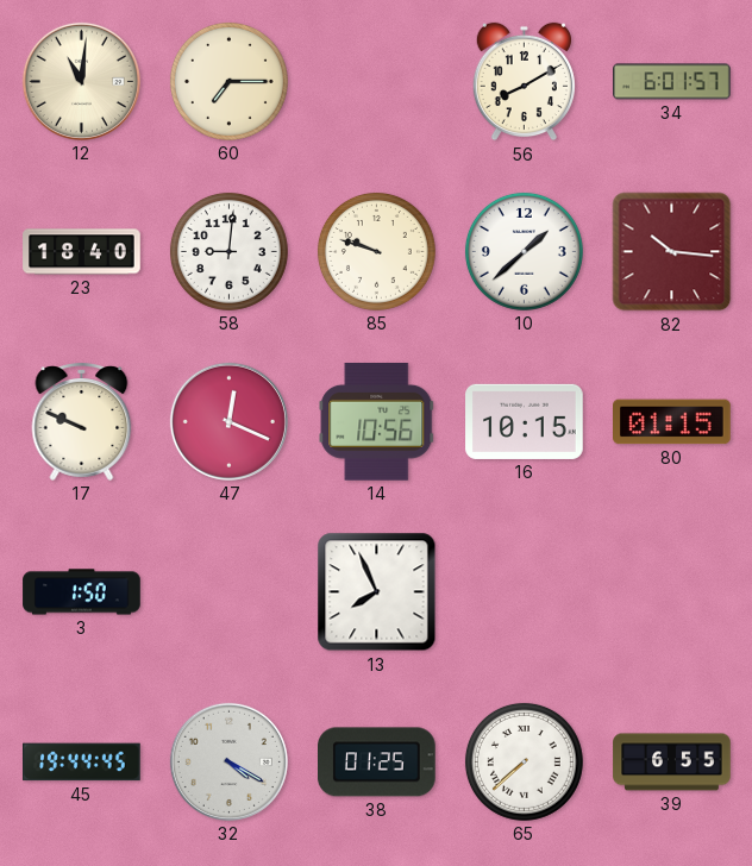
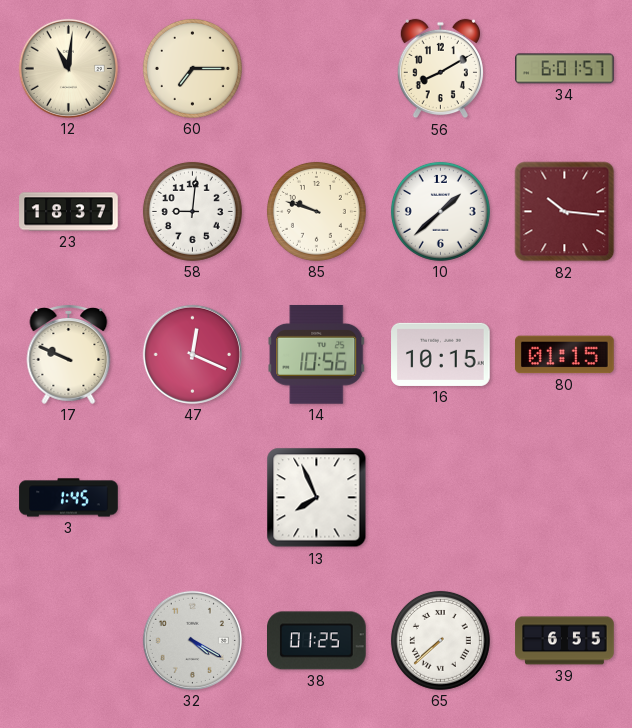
23: 18:40 -> 18:37 (69, 212)
3: 1:50 -> 1:45 (69, 498)
45: 19:44 -> none (82, 763)
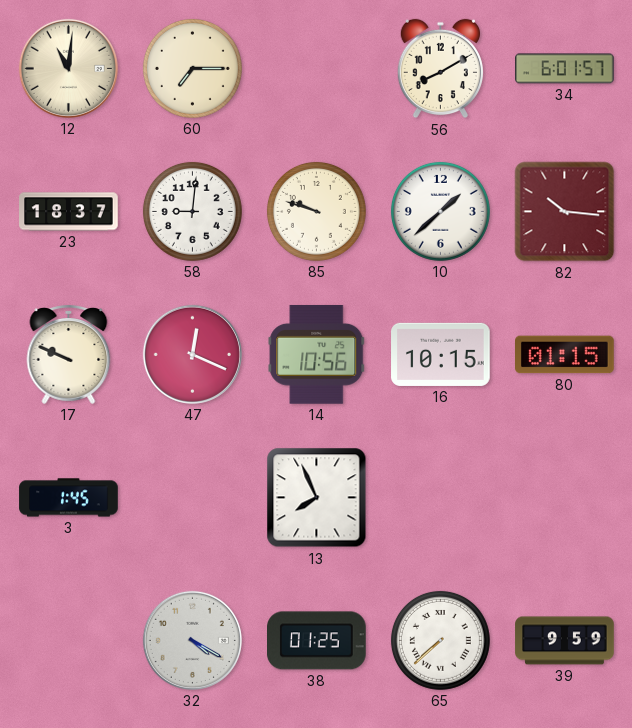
39: 6:55 -> 9:59 (565, 641)
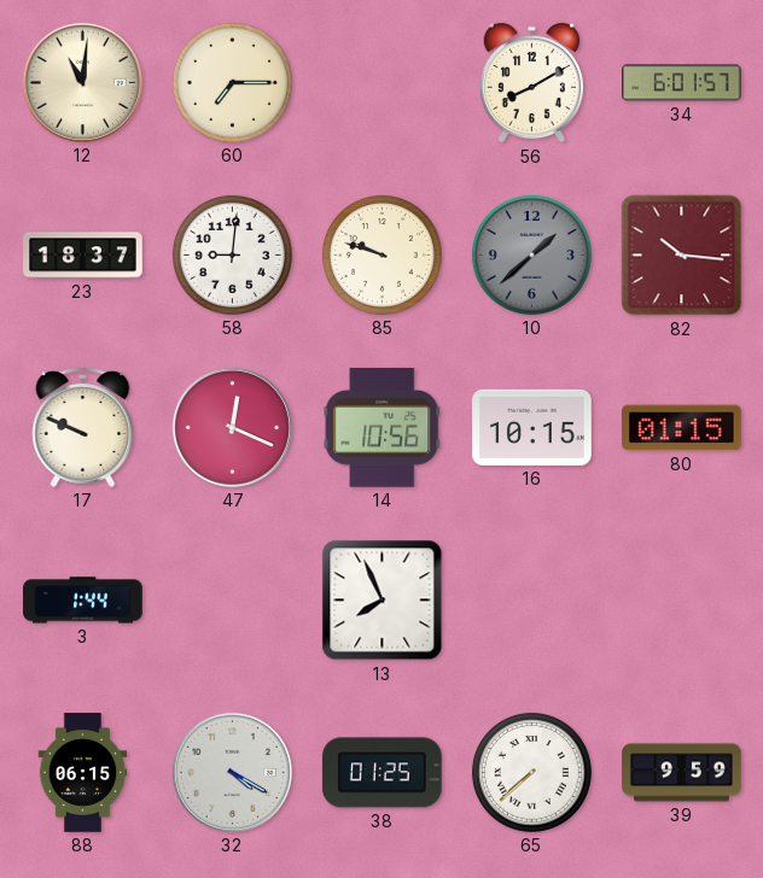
10 dial: white -> grey (531, 254)
3: 1:45 -> 1:44 (83, 601)
88: none -> 06:15 (83, 773)
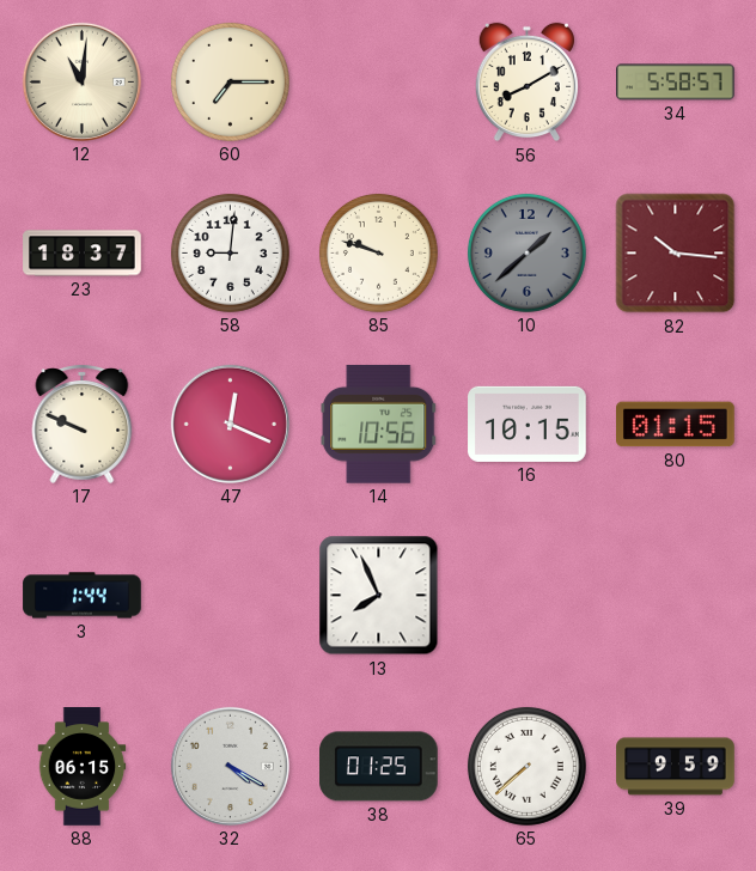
34: 6:01 -> 5:58 (676, 83)
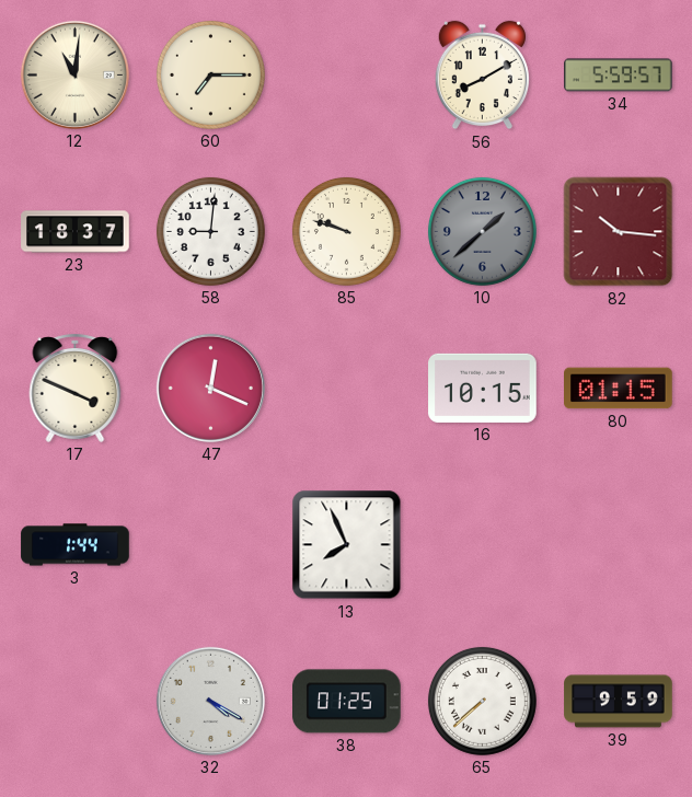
34: 5:58 -> 5:59 (619, 76)
17: 9:49 -> 3:49 (76, 389)
14: 10:56 -> none (379, 424)
88: 06:15 -> none (83, 767)
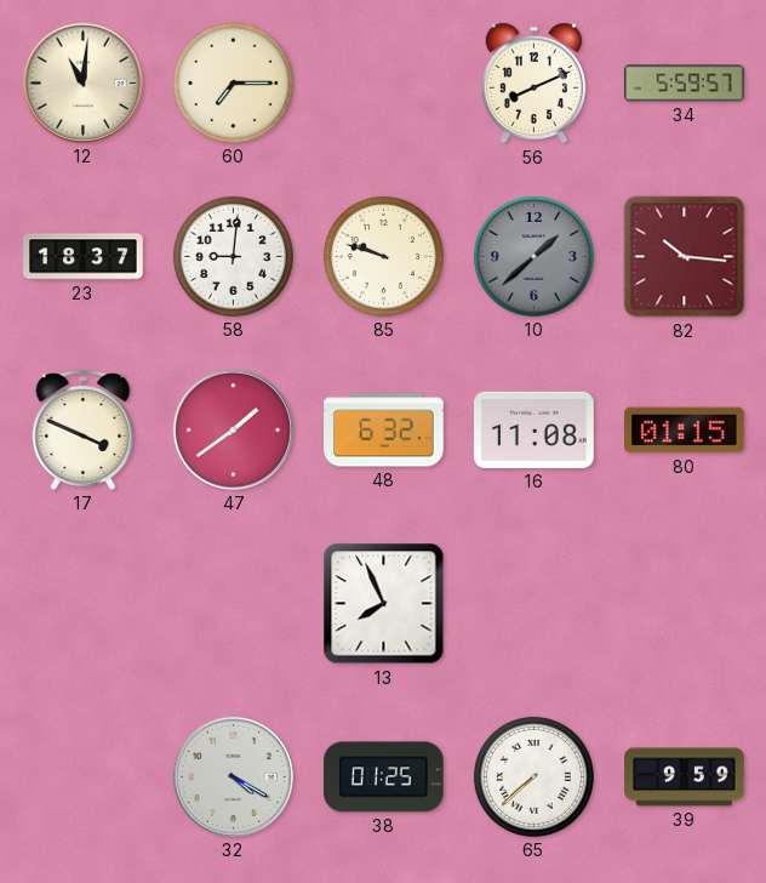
56: 8:10 -> 8:11 (533, 84)
47: 12:19 -> 1:39 (233, 429)
48: none -> 6:32 (384, 431)
16: 10:15 -> 11:08 (535, 429)
3: 1:44 -> none (76, 545)
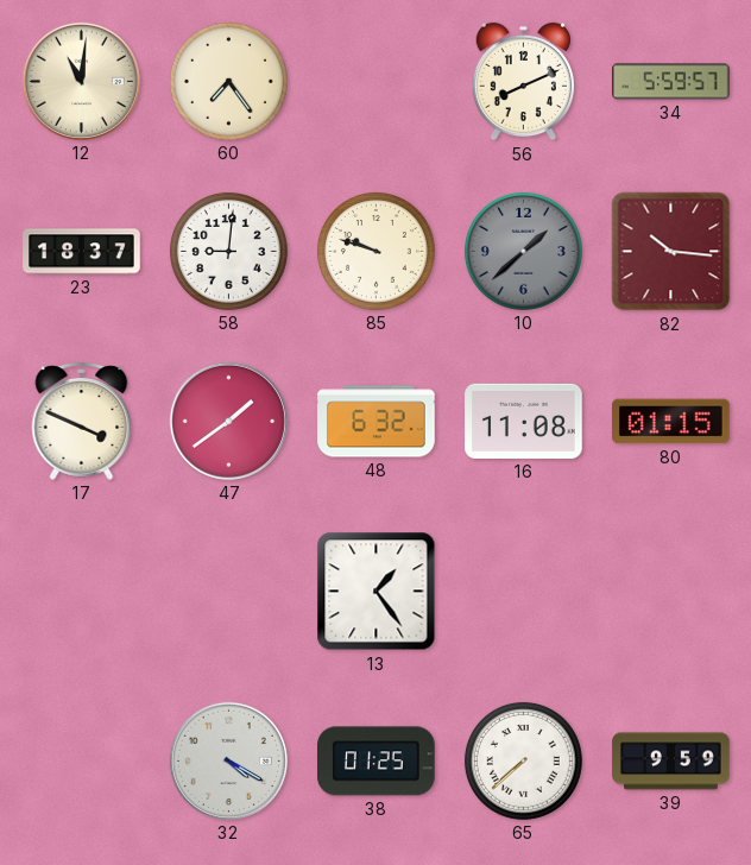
60: 7:15 -> 7:24 (228, 81)
13: 7:56 -> 1:24 (377, 592)
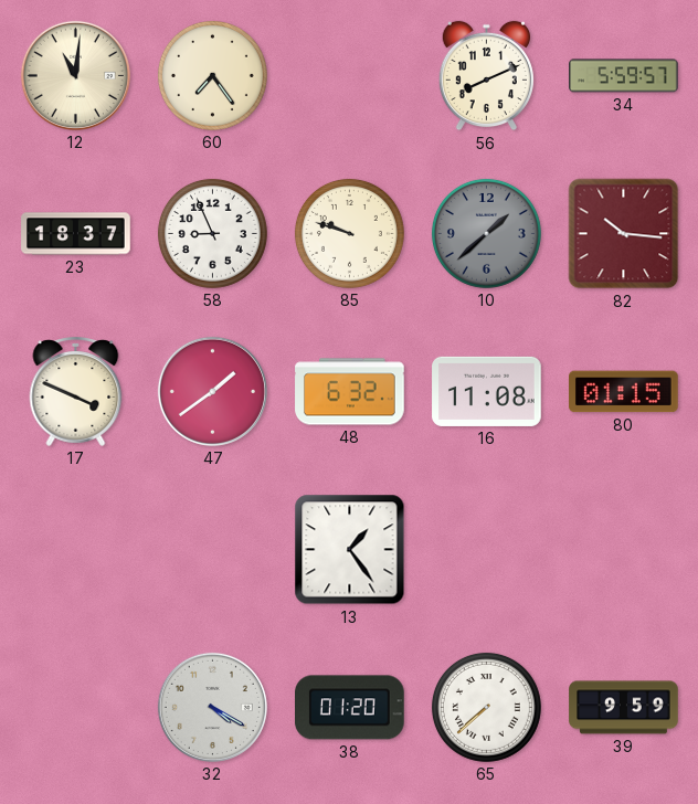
58: 9:01 -> 8:56 (212, 233)
38: 01:25 -> 01:20 (350, 708)
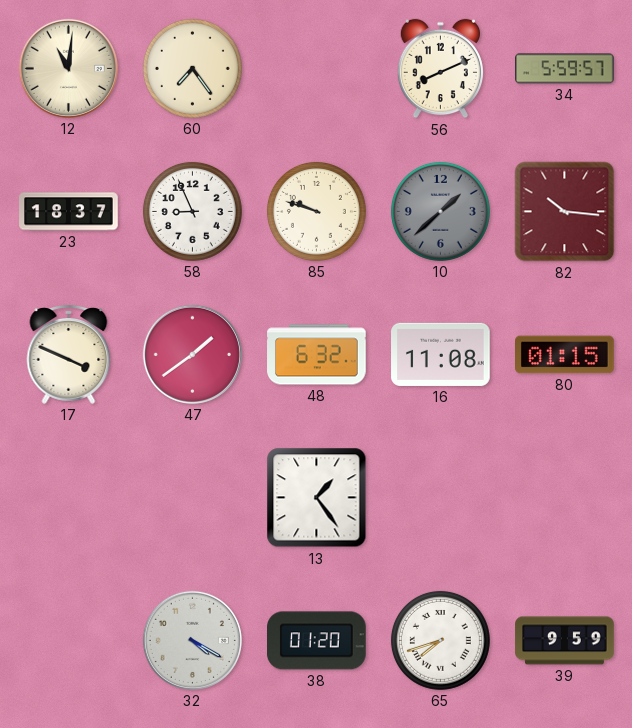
65: 7:38 -> 7:42 (440, 640)
